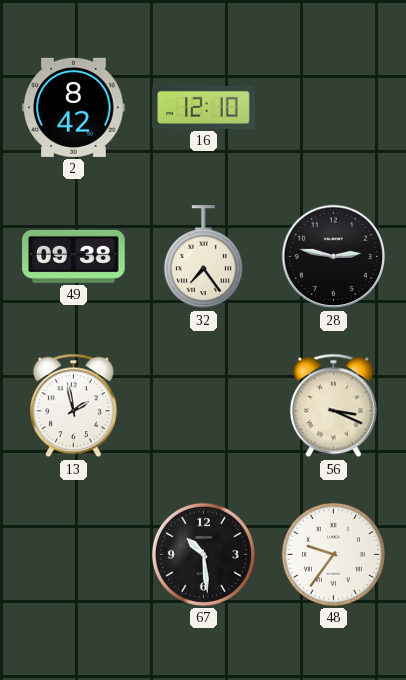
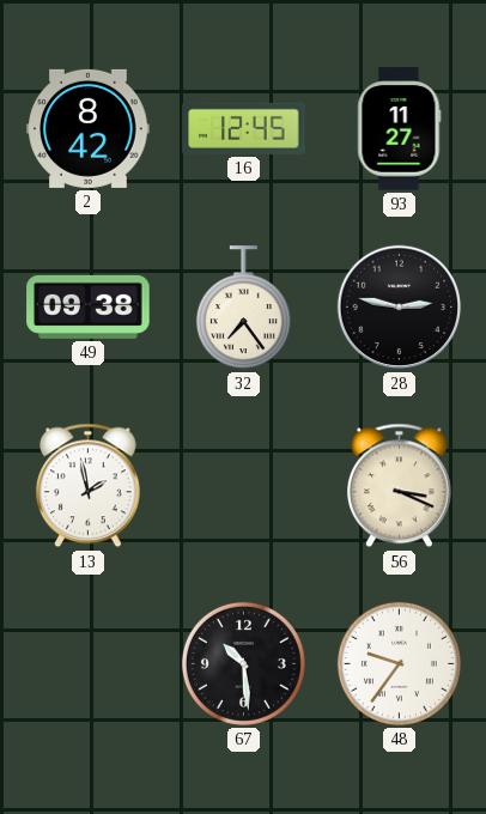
16: 12:10 -> 12:45 (244, 128)
93: none -> 11:27 (400, 129)
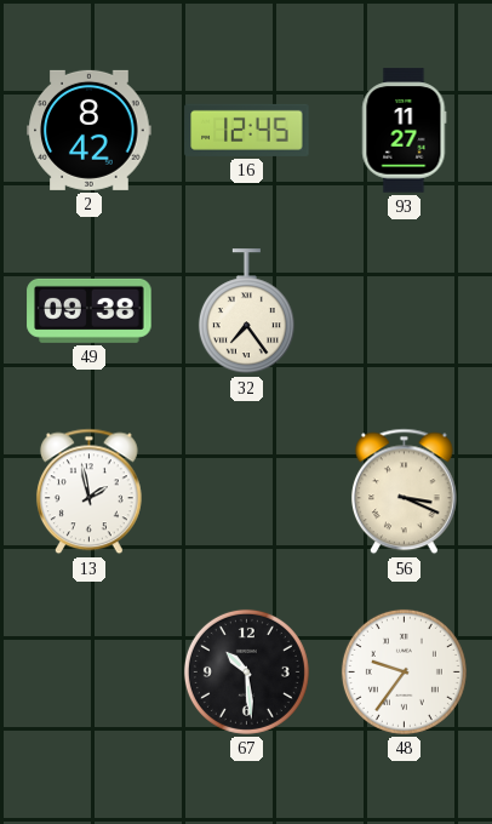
28: 2:47 -> none (400, 308)
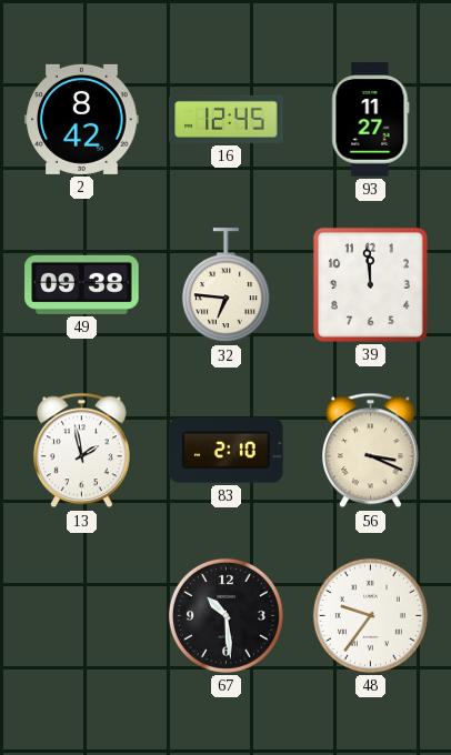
32: 7:24 -> 6:46 (225, 285)
39: none -> 11:59 (370, 284)
83: none -> 2:10 (227, 451)
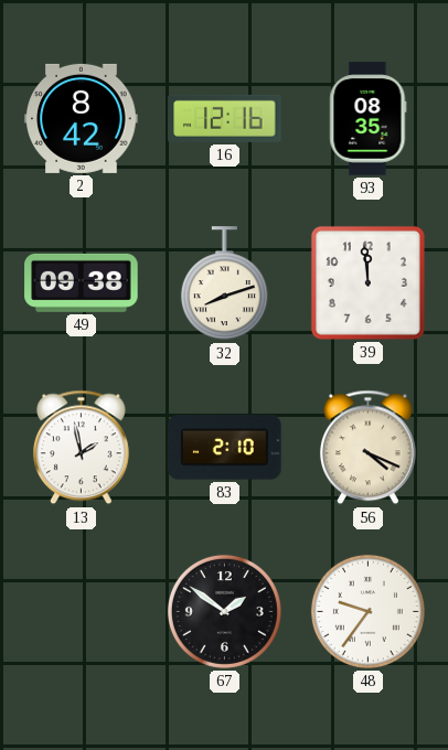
16: 12:45 -> 12:16 (225, 118)
93: 11:27 -> 08:35 (369, 119)
32: 6:46 -> 8:12 (224, 283)
56: 3:19 -> 4:19 (367, 448)
67: 10:29 -> 1:51 (224, 611)
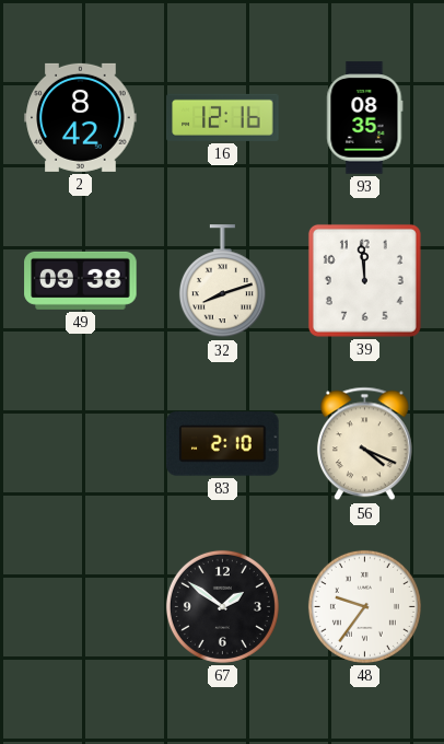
13: 1:58 -> none (81, 448)
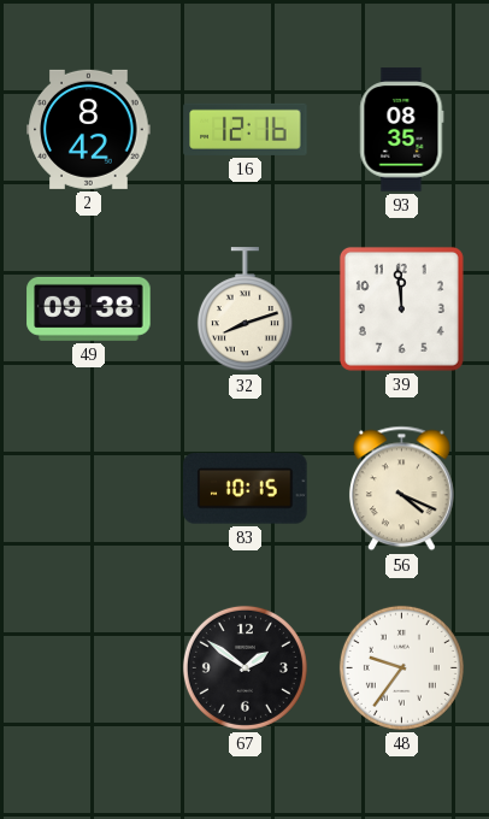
83: 2:10 -> 10:15 (246, 489)
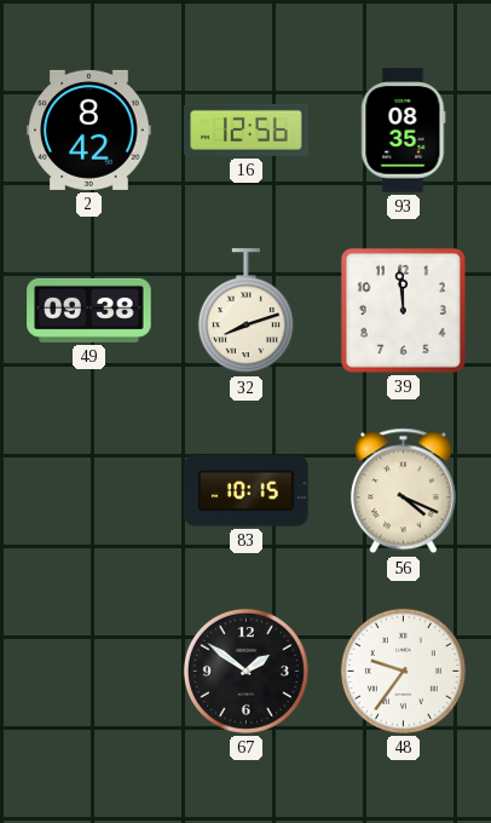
16: 12:16 -> 12:56 (247, 130)
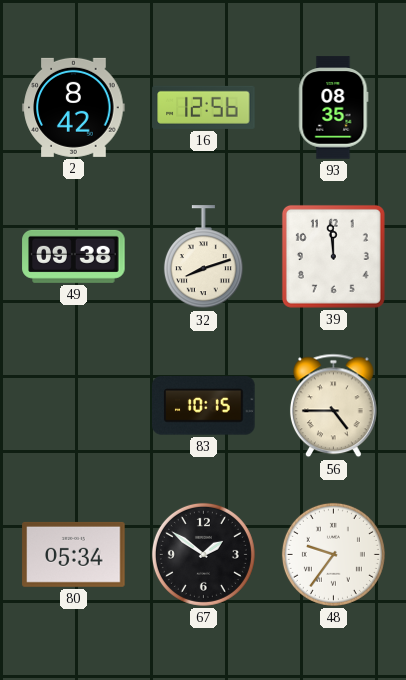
56: 4:19 -> 4:45 (333, 406)
80: none -> 05:34 (74, 554)
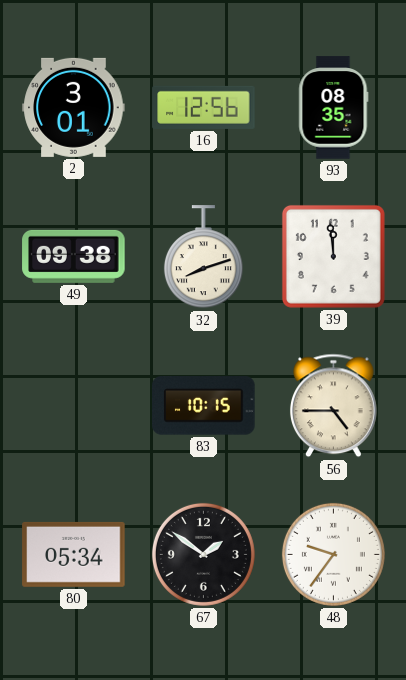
2: 8:42 -> 3:01 (74, 107)
